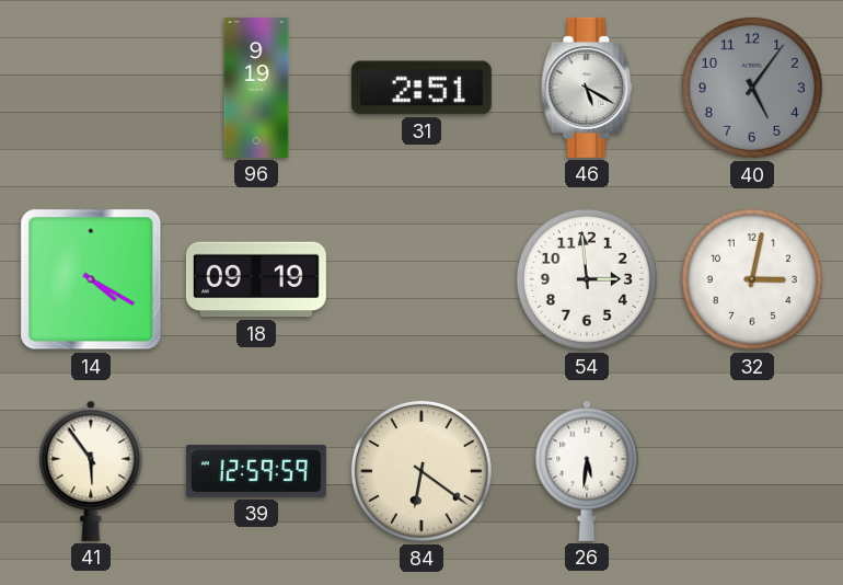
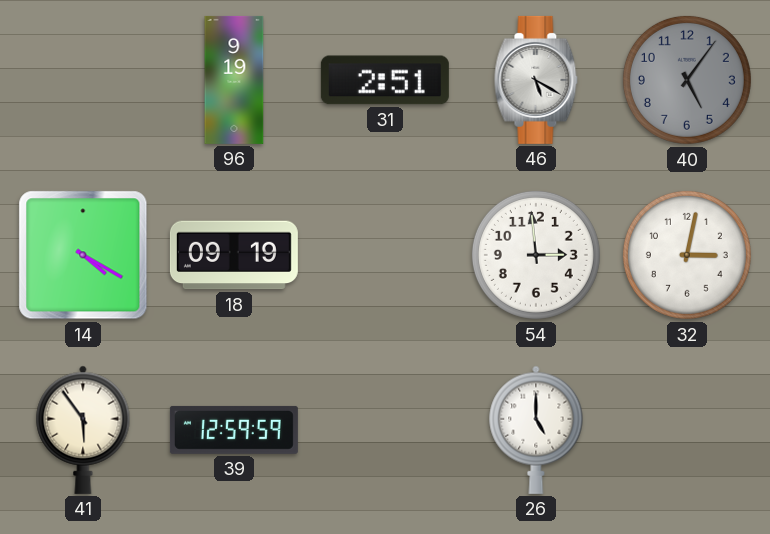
84: 6:21 -> none (422, 471)
26: 5:31 -> 5:00 (536, 430)
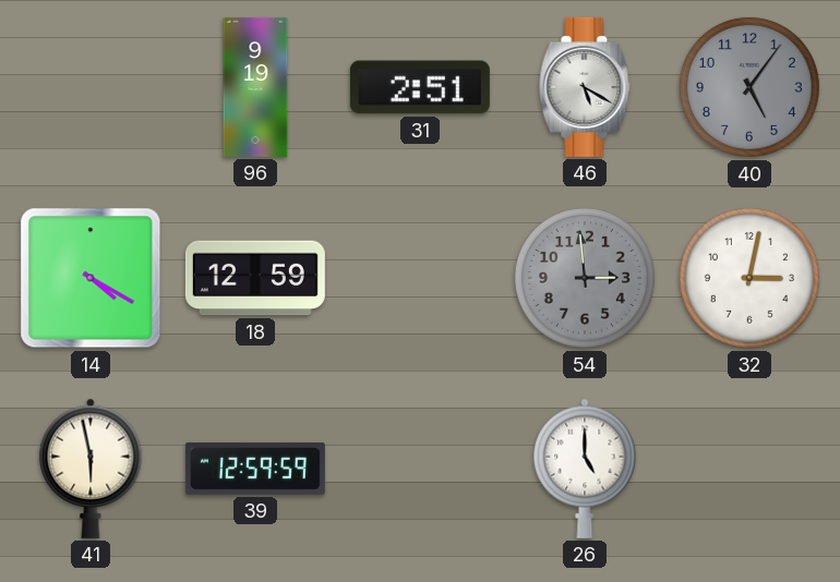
18: 09:19 -> 12:59 (255, 278)
54 dial: white -> grey (585, 278)
41: 5:54 -> 5:58 (91, 469)
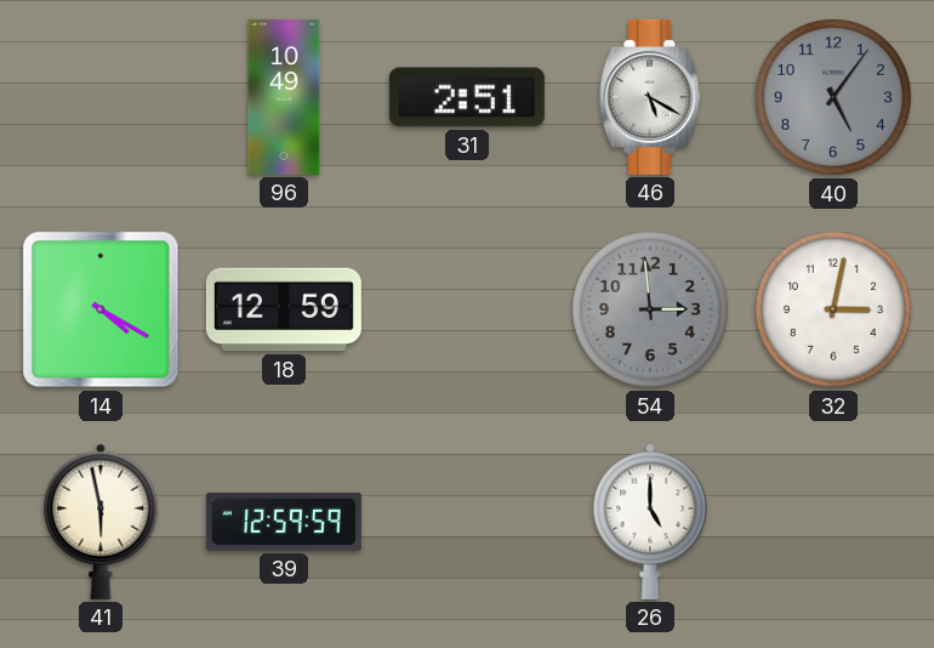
96: 9:19 -> 10:49 (284, 97)
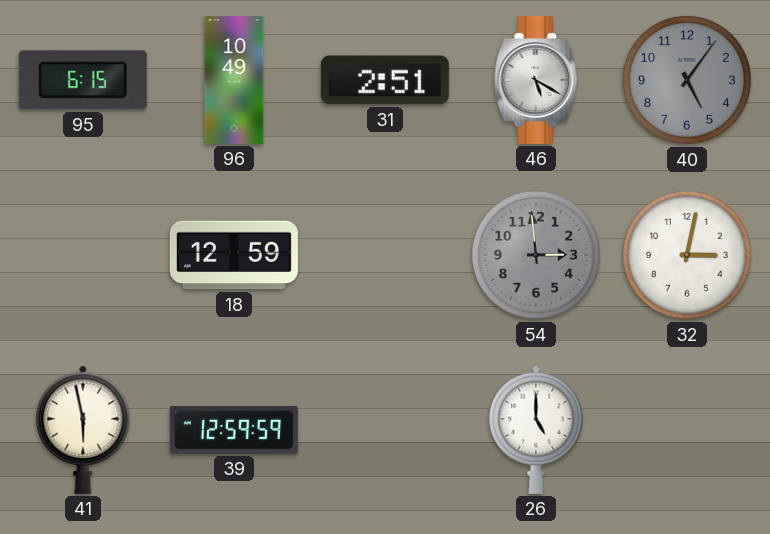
95: none -> 6:15 (83, 80)
14: 4:20 -> none (101, 309)
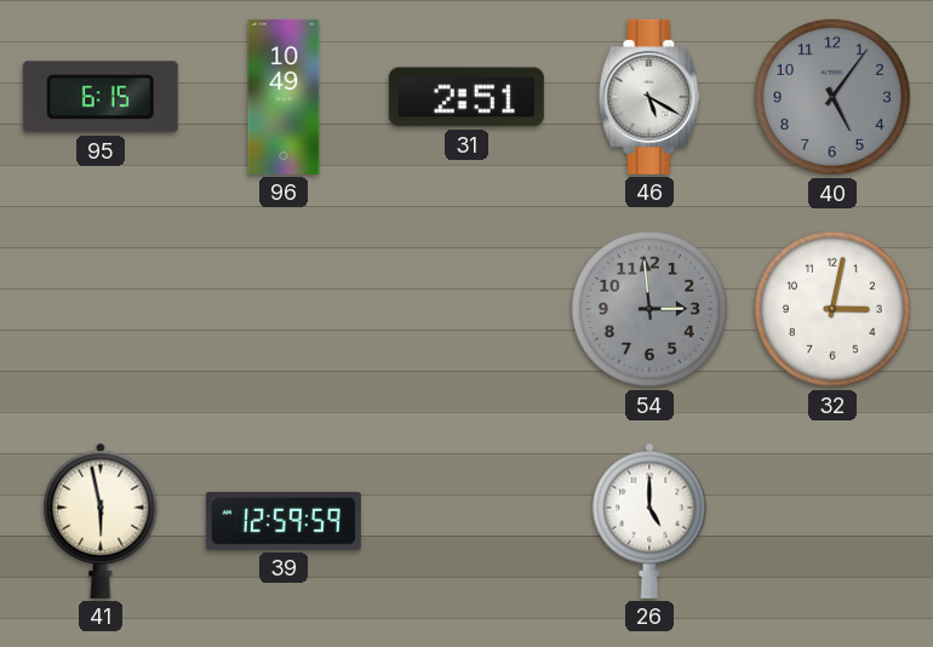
18: 12:59 -> none (234, 255)
